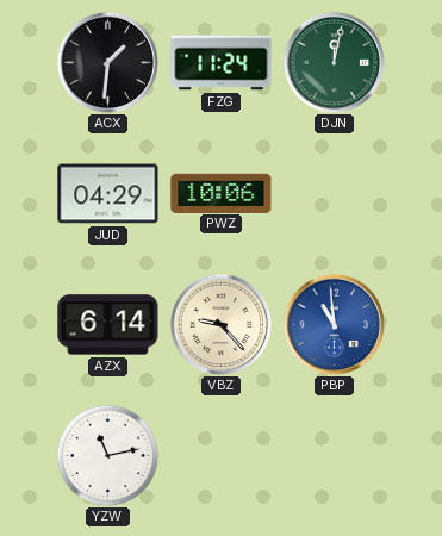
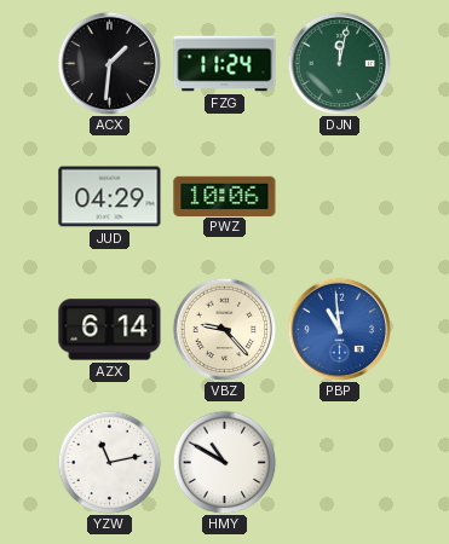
HMY: none -> 10:50 (224, 462)
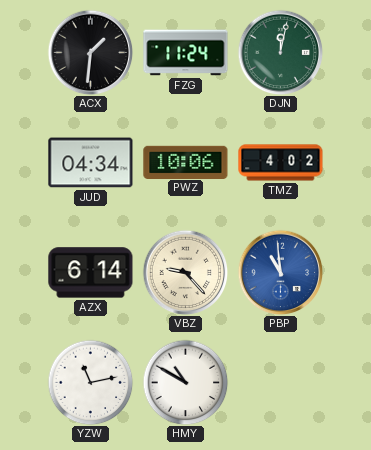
JUD: 04:29 -> 04:34 (91, 163)
TMZ: none -> 4:02 (281, 163)
